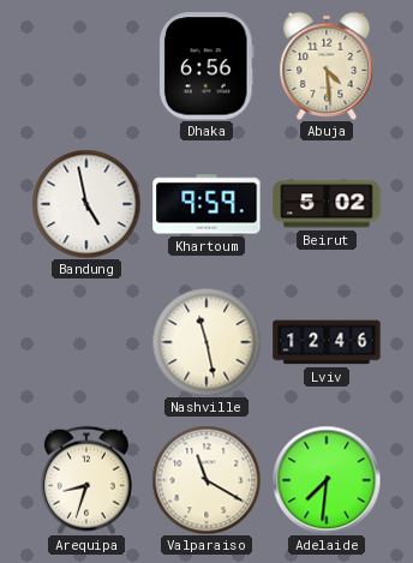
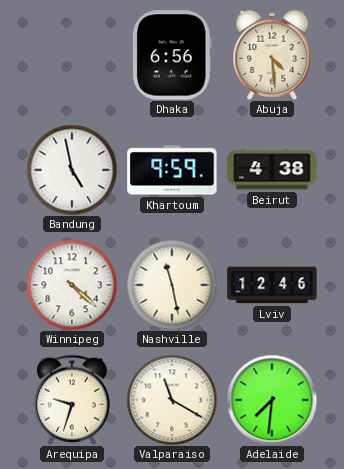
Beirut: 5:02 -> 4:38 (272, 170)
Winnipeg: none -> 4:22 (72, 285)
Arequipa: 8:33 -> 9:33 (72, 400)
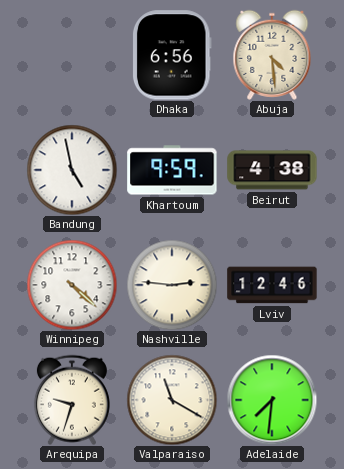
Nashville: 11:28 -> 2:46 (172, 285)
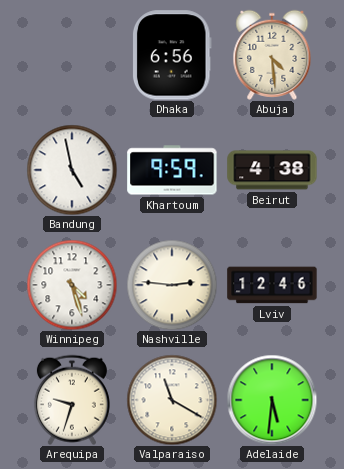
Winnipeg: 4:22 -> 4:27 (72, 285)
Adelaide: 7:31 -> 5:31 (272, 400)
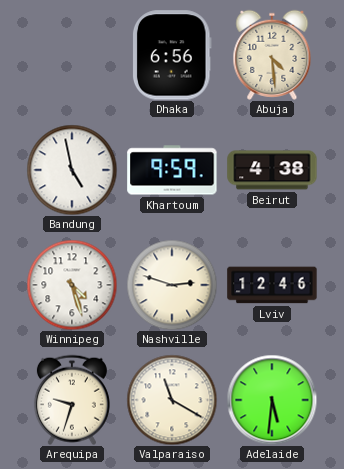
Nashville: 2:46 -> 2:48 (172, 285)
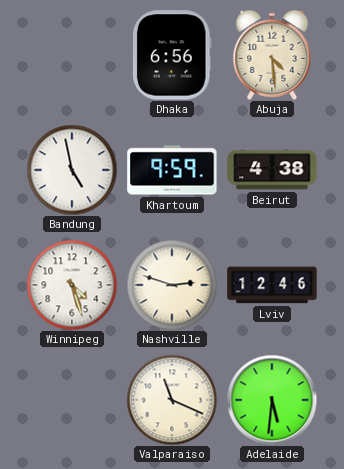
Arequipa: 9:33 -> none (72, 400)
Valparaiso: 11:20 -> 11:19 (172, 400)
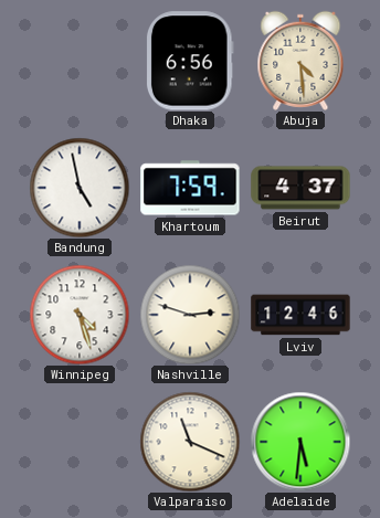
Khartoum: 9:59 -> 7:59 (190, 188)
Beirut: 4:38 -> 4:37 (300, 188)
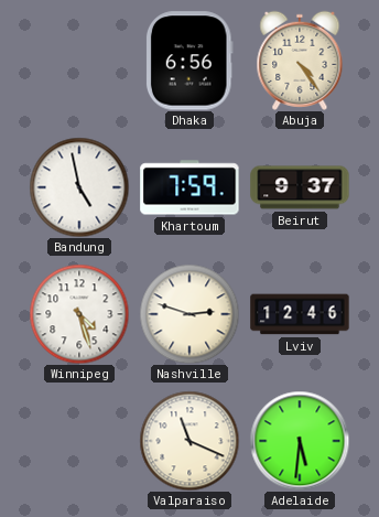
Abuja: 4:29 -> 4:24 (300, 61)
Beirut: 4:37 -> 9:37 (300, 187)
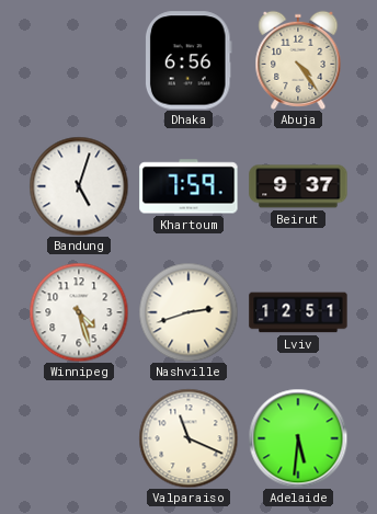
Bandung: 4:58 -> 5:03 (79, 186)
Nashville: 2:48 -> 2:42 (188, 312)
Lviv: 12:46 -> 12:51 (298, 312)
